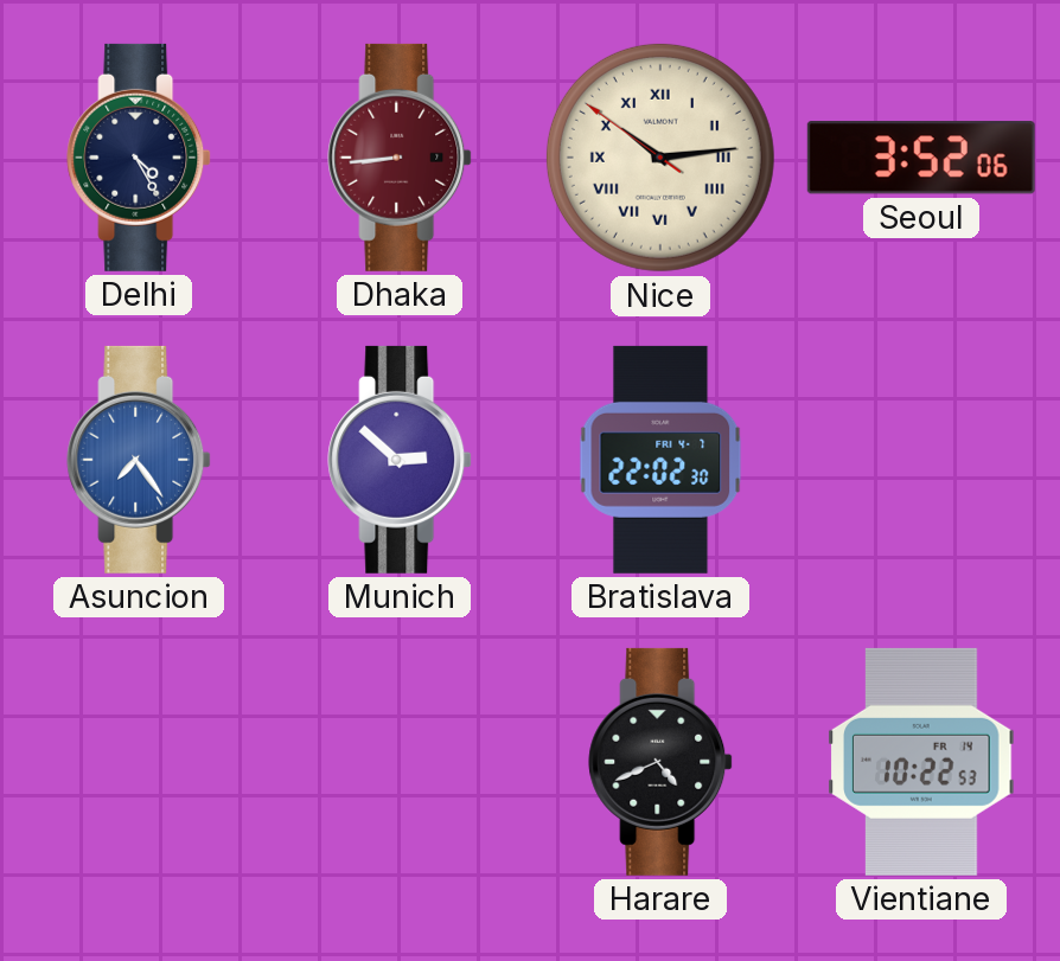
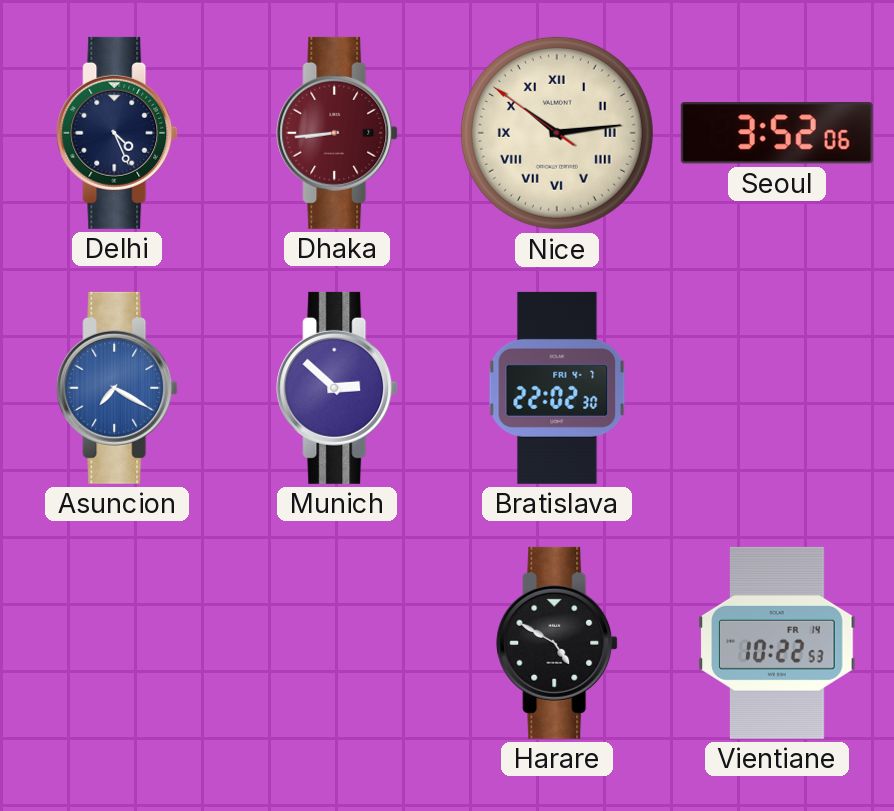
Delhi: 4:25 -> 4:26 (117, 133)
Asuncion: 7:24 -> 7:20 (117, 388)
Harare: 4:41 -> 4:50 (557, 643)
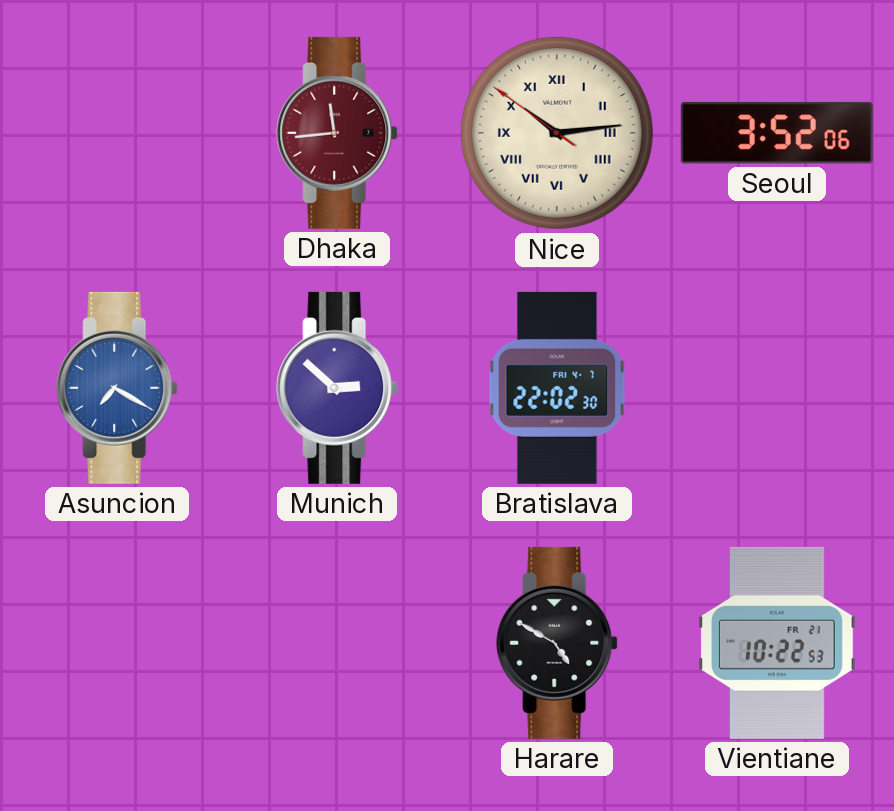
Delhi: 4:26 -> none (117, 133)
Dhaka: 8:44 -> 11:44 (337, 133)
Vientiane date: FR 14 -> FR 21 (777, 643)
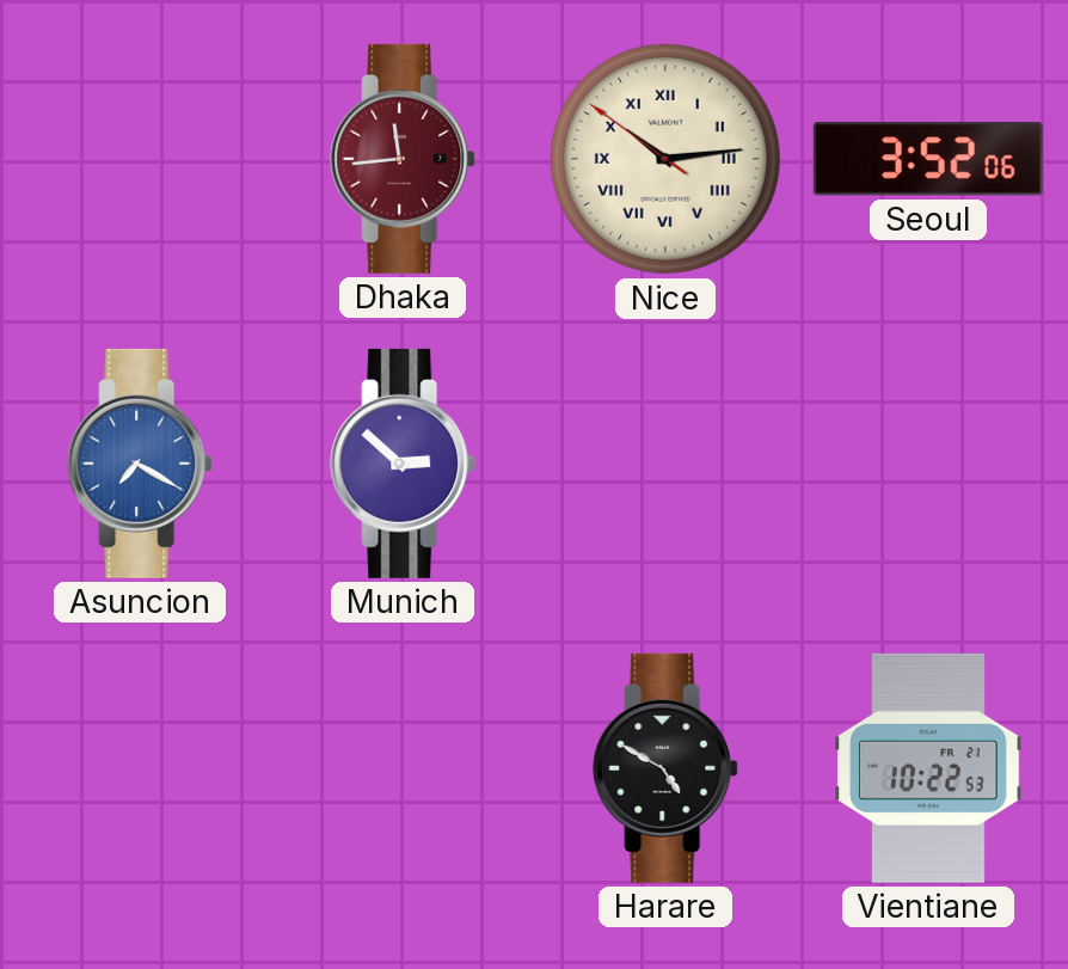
Bratislava: 22:02 -> none (557, 388)
